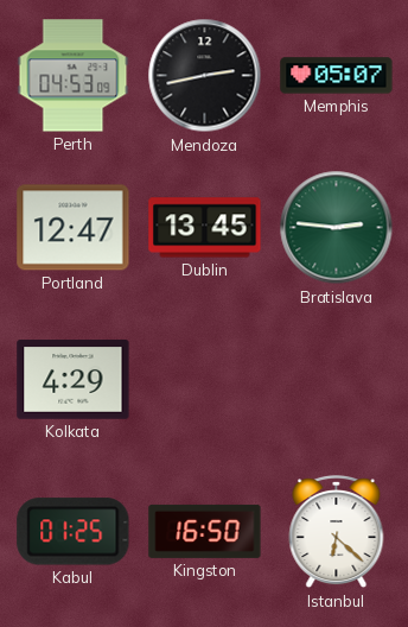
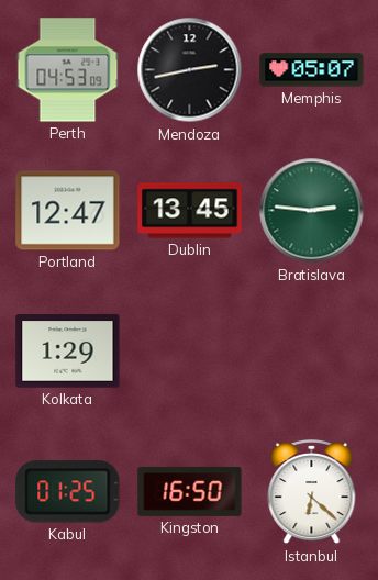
Kolkata: 4:29 -> 1:29 (68, 352)
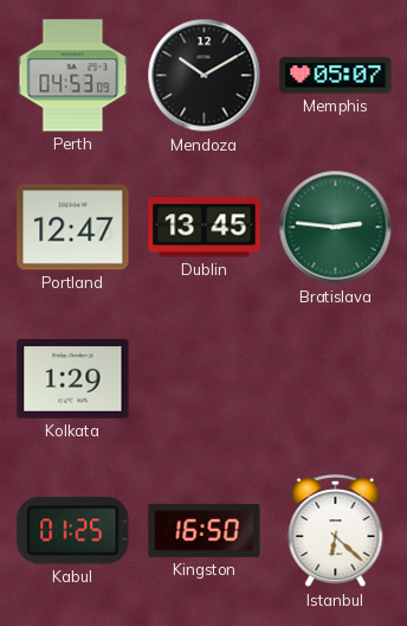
Mendoza: 2:43 -> 10:10 (205, 76)
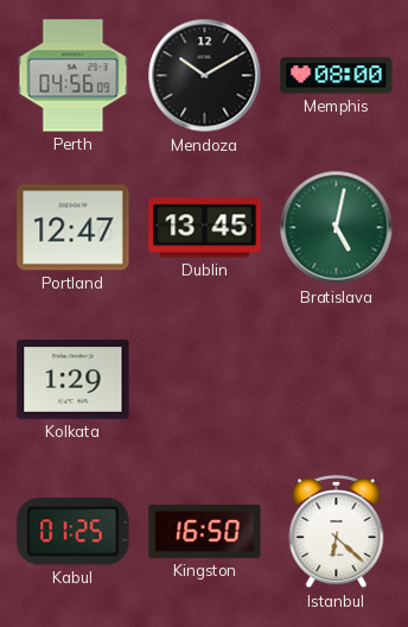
Perth: 04:53 -> 04:56 (74, 76)
Memphis: 05:07 -> 08:00 (337, 76)
Bratislava: 2:46 -> 5:02 (337, 228)
